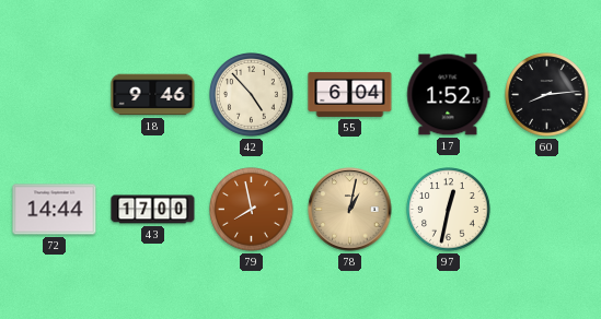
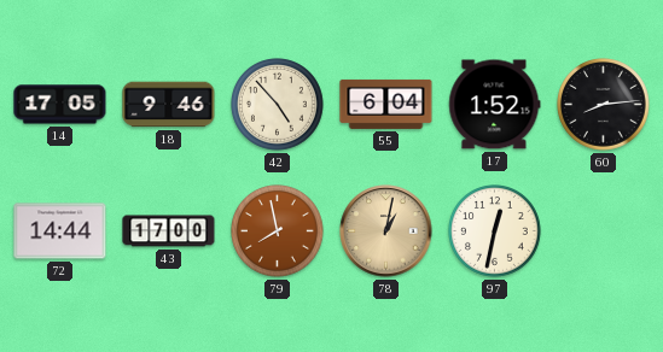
14: none -> 17:05 (60, 105)
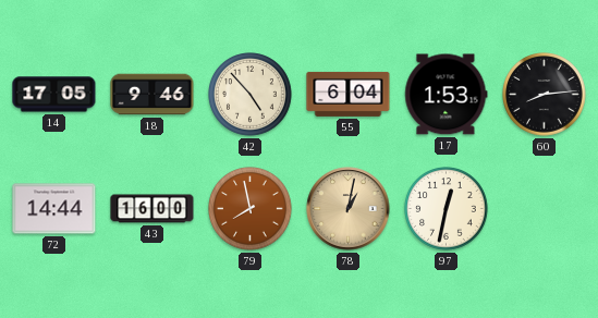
17: 1:52 -> 1:53 (447, 95)
43: 17:00 -> 16:00 (152, 209)
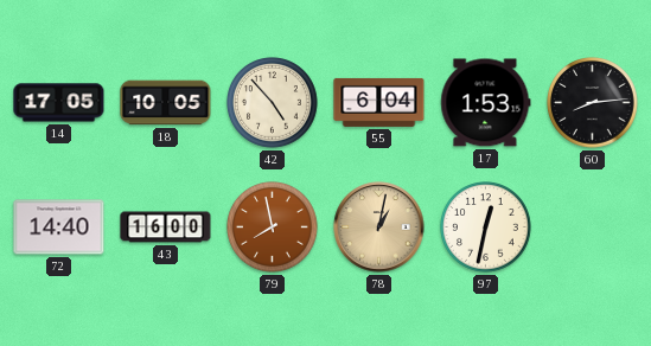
18: 9:46 -> 10:05 (166, 103)
72: 14:44 -> 14:40 (59, 228)
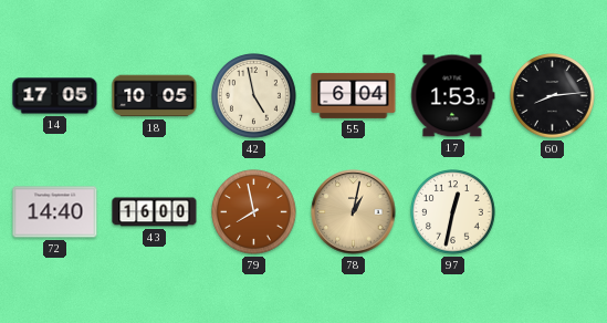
42: 4:53 -> 4:58 (254, 96)
